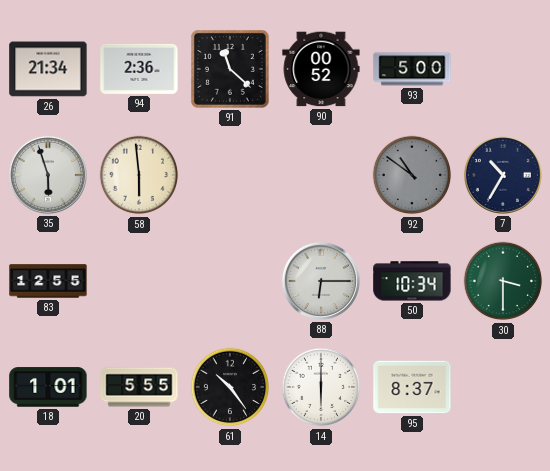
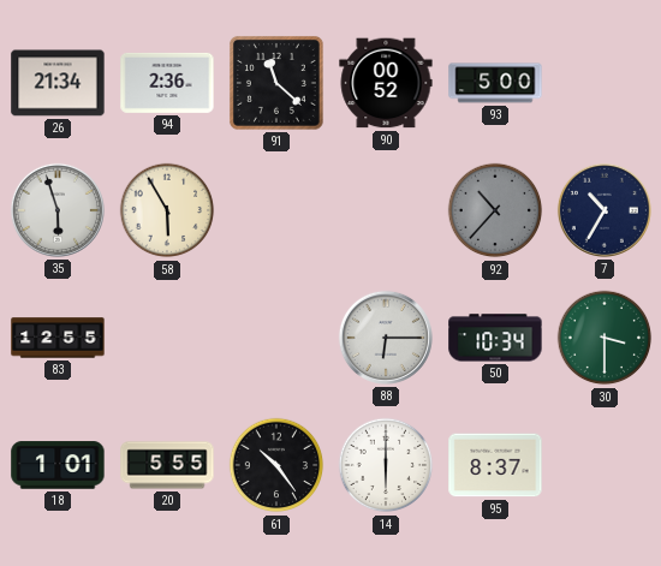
58: 5:59 -> 5:55 (167, 210)
92: 10:51 -> 10:37 (495, 210)
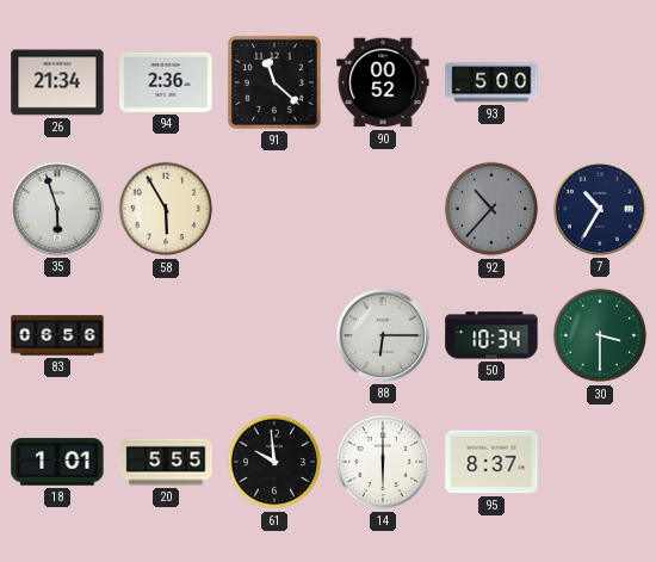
83: 12:55 -> 06:56 (57, 335)
61: 10:24 -> 9:59 (274, 462)
